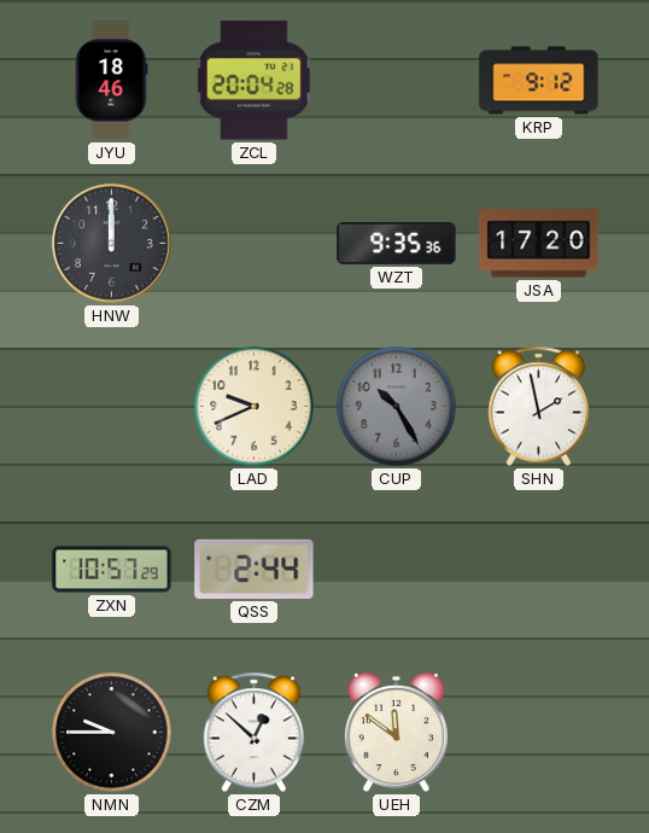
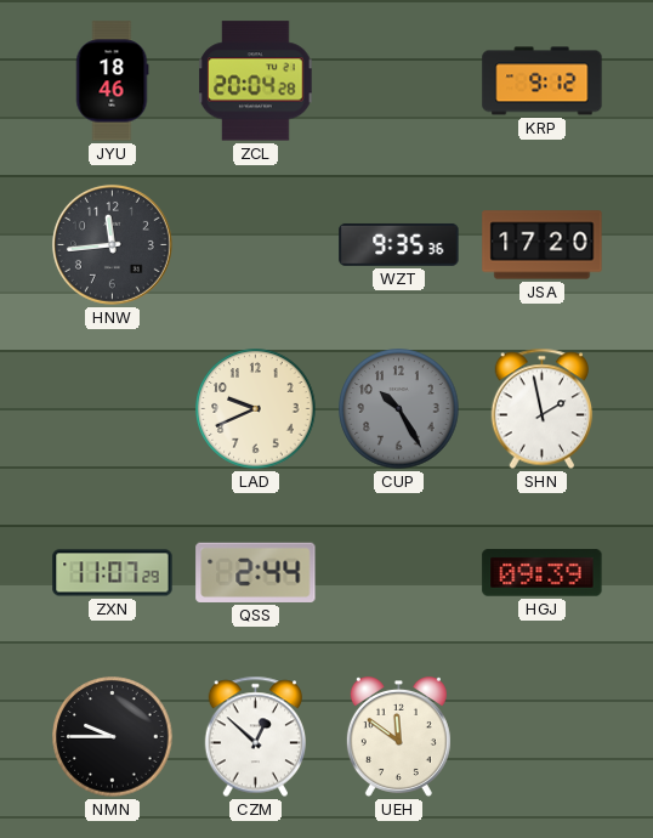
HNW: 12:00 -> 11:44 (112, 244)
ZXN: 10:57 -> 11:07 (113, 573)
HGJ: none -> 09:39 (543, 573)
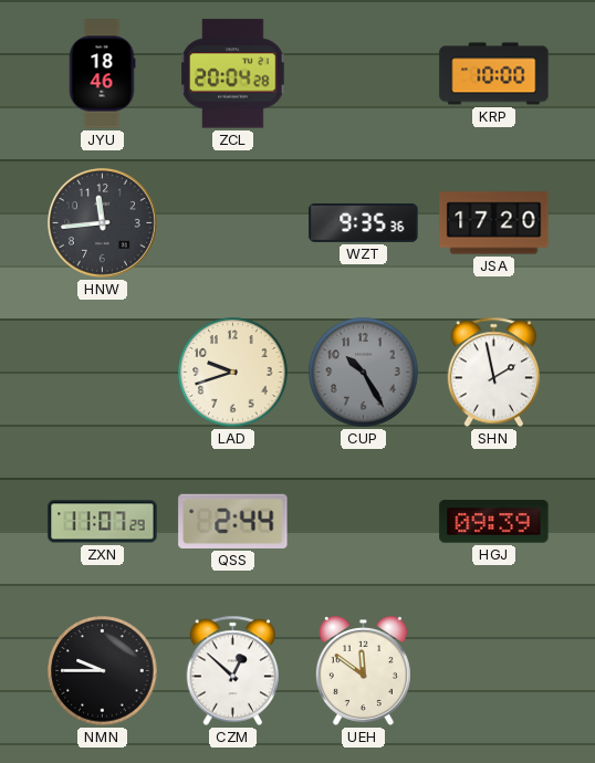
KRP: 9:12 -> 10:00 (494, 74)
LAD: 9:41 -> 9:42 (233, 373)
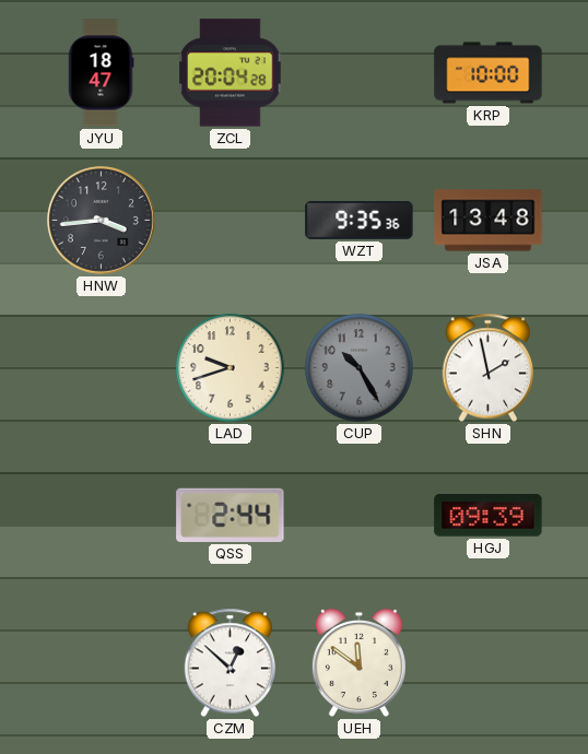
JYU: 18:46 -> 18:47 (101, 73)
HNW: 11:44 -> 3:44 (101, 220)
JSA: 17:20 -> 13:48 (489, 221)
ZXN: 11:07 -> none (103, 522)
NMN: 9:45 -> none (103, 671)
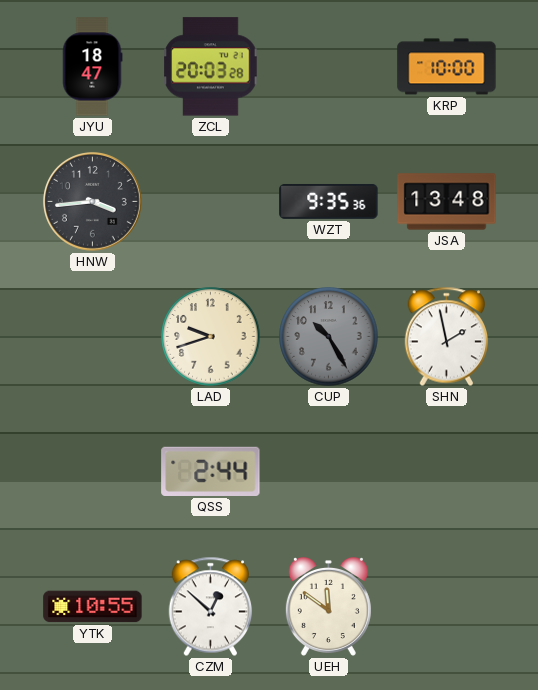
ZCL: 20:04 -> 20:03 (211, 67)
HGJ: 09:39 -> none (489, 516)
YTK: none -> 10:55 (93, 607)
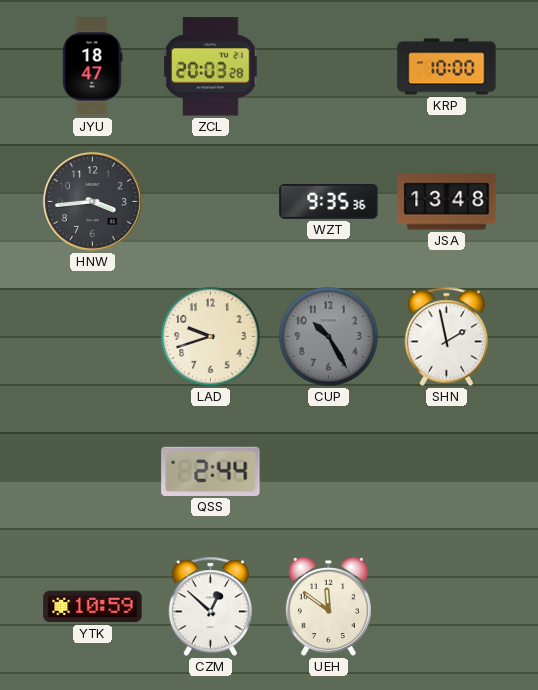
YTK: 10:55 -> 10:59 (93, 607)
